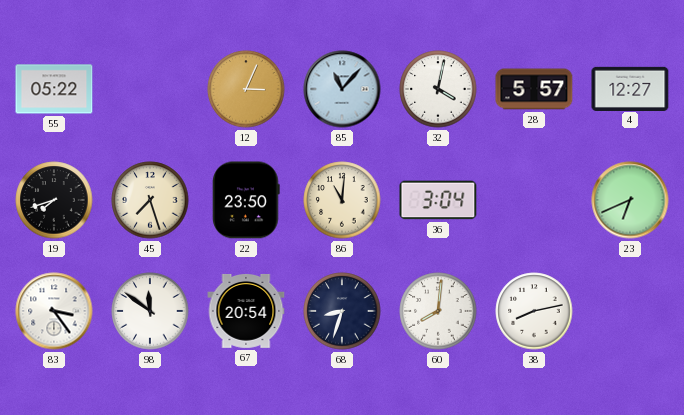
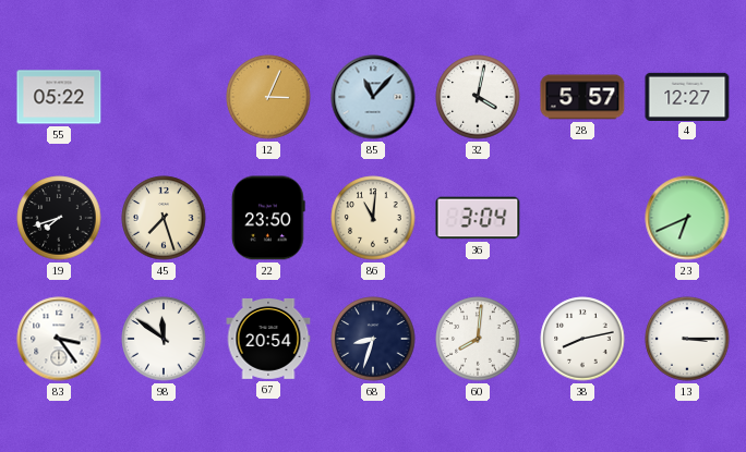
13: none -> 3:15 (687, 339)
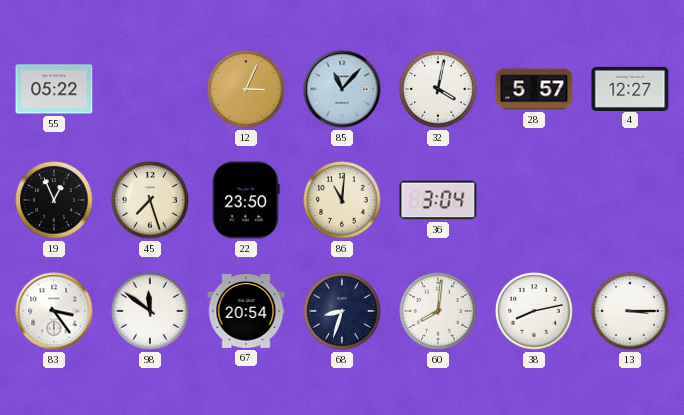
19: 7:42 -> 12:56 (54, 200)
23: 6:41 -> none (687, 218)
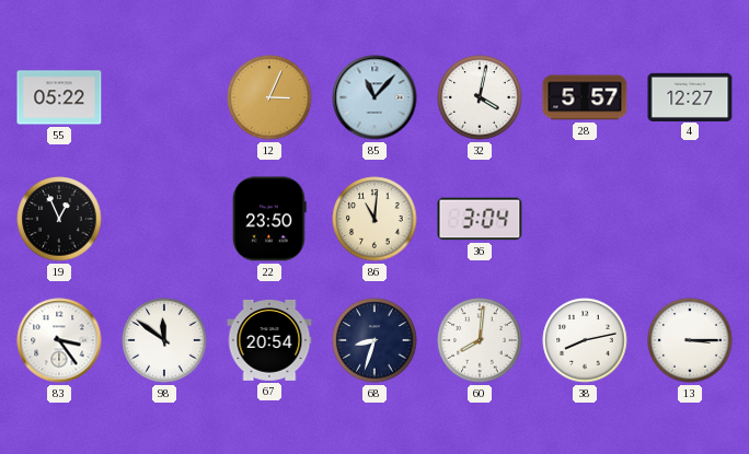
45: 7:27 -> none (150, 200)
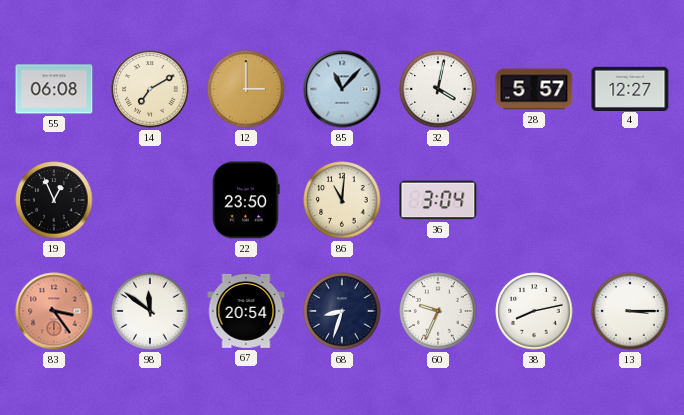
55: 05:22 -> 06:08 (54, 89)
14: none -> 7:10 (150, 89)
12: 3:04 -> 3:00 (246, 89)
83 dial: white -> salmon (54, 311)
60: 8:01 -> 9:34 (438, 311)
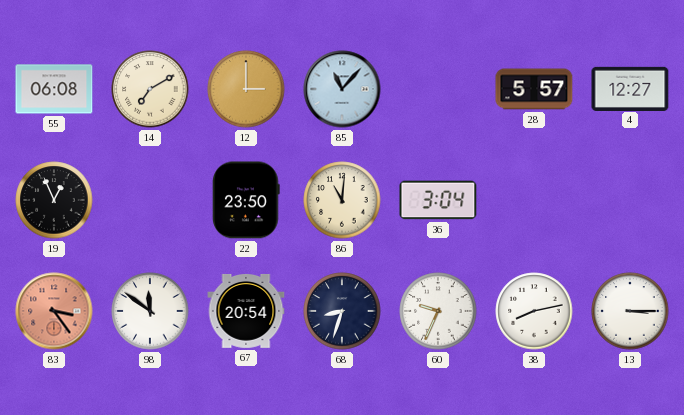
32: 4:02 -> none (438, 89)
